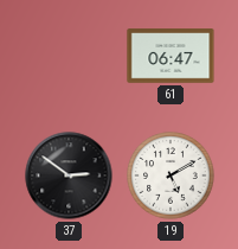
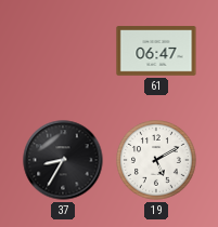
37: 2:51 -> 8:35 (63, 160)
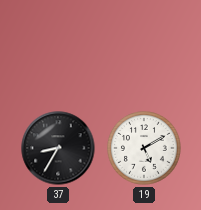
61: 06:47 -> none (156, 51)
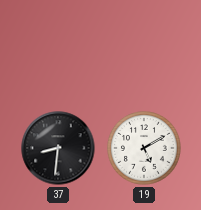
37: 8:35 -> 8:31 (58, 148)
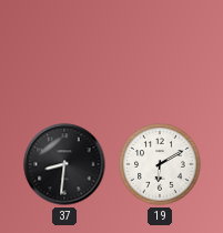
19: 5:10 -> 6:10 (160, 164)
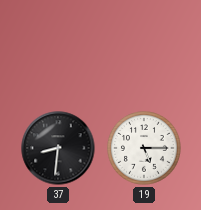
19: 6:10 -> 5:15 (144, 148)
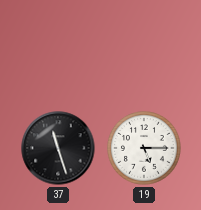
37: 8:31 -> 11:27 (58, 148)
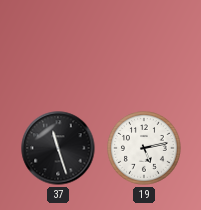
19: 5:15 -> 5:13 (144, 148)
